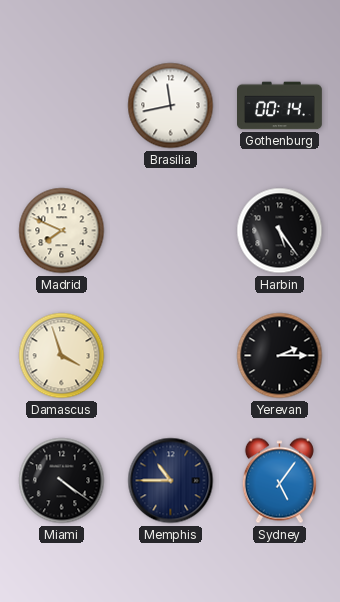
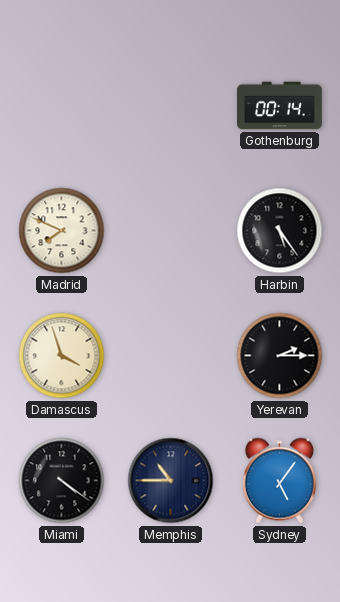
Brasilia: 11:43 -> none (171, 106)
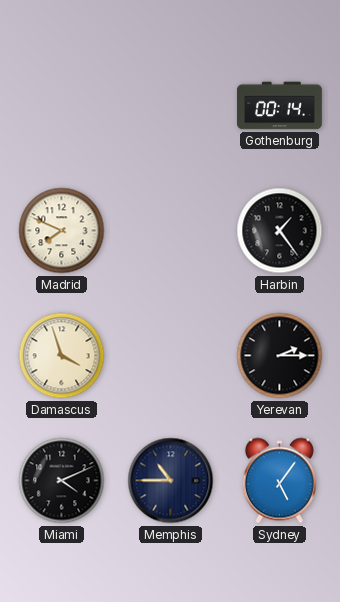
Harbin: 5:24 -> 1:24 (280, 231)
Miami: 4:21 -> 4:11 (62, 481)
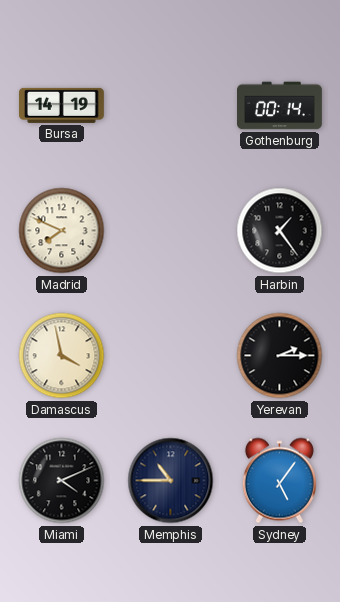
Bursa: none -> 14:19 (62, 105)
Damascus: 3:57 -> 3:58 (62, 356)
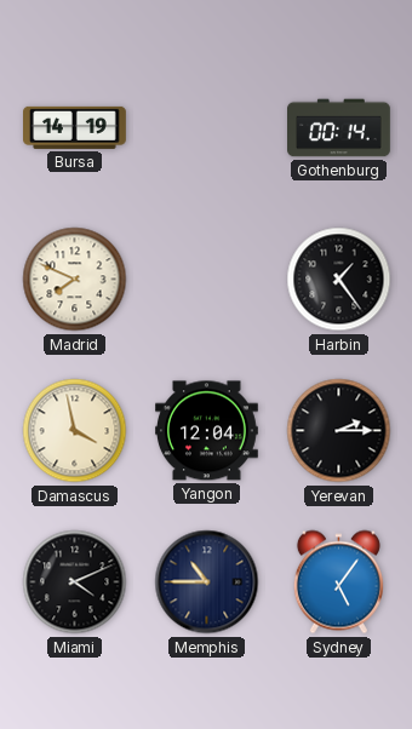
Yangon: none -> 12:04 (207, 431)
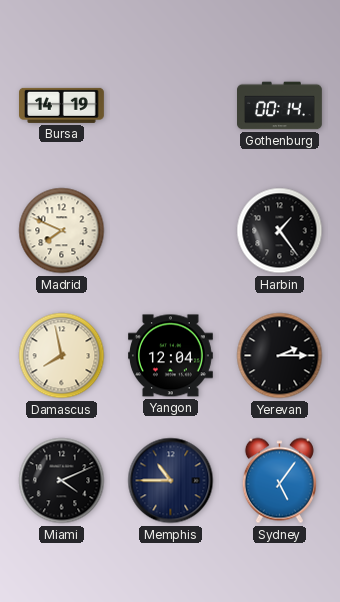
Damascus: 3:58 -> 7:58 (62, 356)
